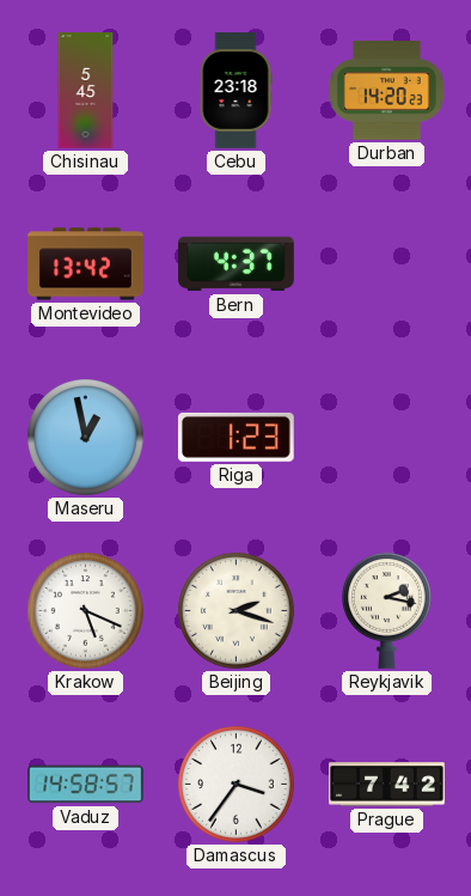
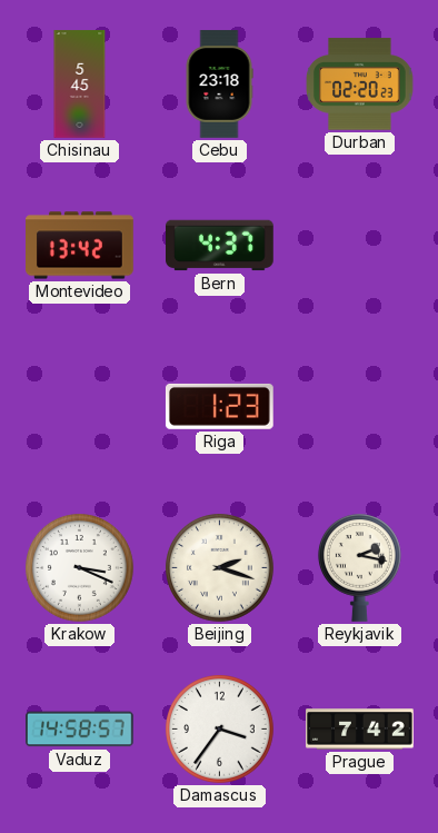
Durban: 14:20 -> 02:20 (360, 85)
Maseru: 12:58 -> none (86, 438)
Krakow: 5:19 -> 3:19 (80, 568)
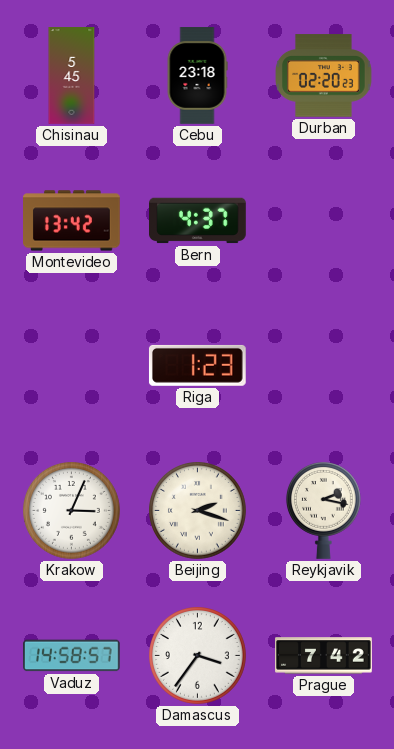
Krakow: 3:19 -> 3:04 (72, 511)
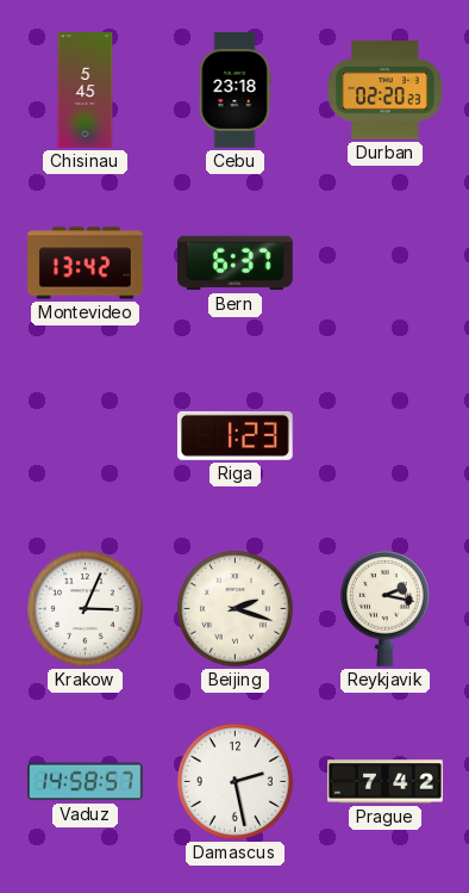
Bern: 4:37 -> 6:37 (236, 263)
Damascus: 3:36 -> 2:28 (236, 782)
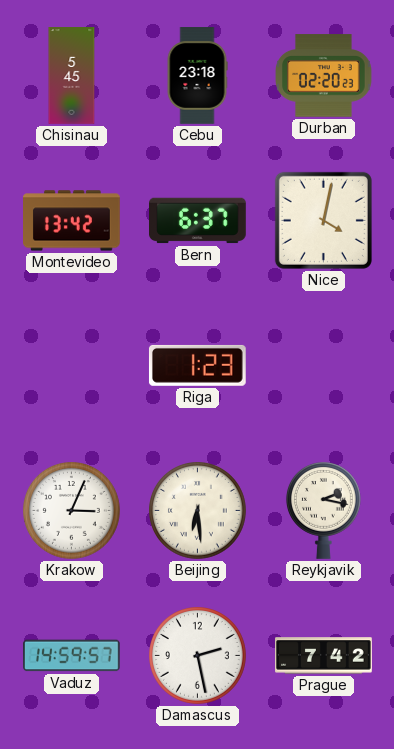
Nice: none -> 4:02 (323, 220)
Beijing: 2:18 -> 6:29 (198, 511)
Vaduz: 14:58 -> 14:59 (72, 656)
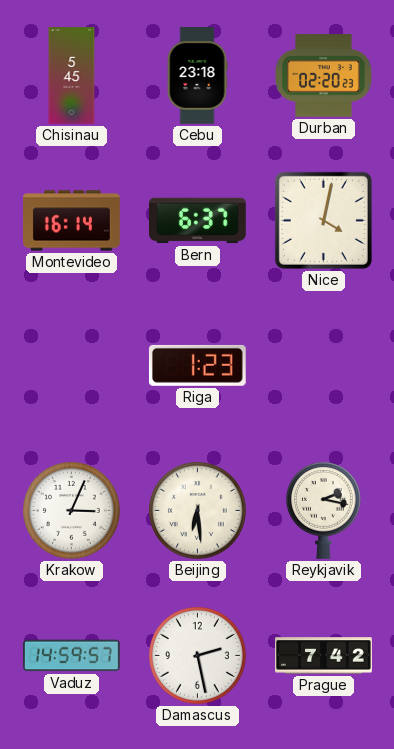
Montevideo: 13:42 -> 16:14 (72, 221)
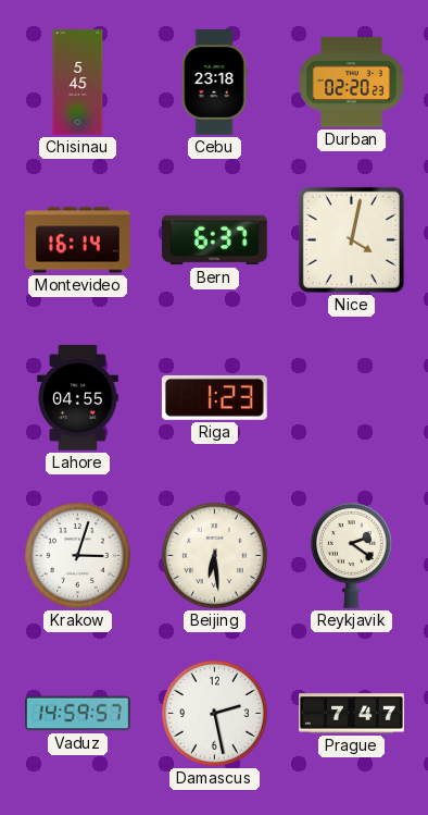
Lahore: none -> 04:55 (78, 398)
Krakow: 3:04 -> 3:03 (78, 556)
Reykjavik: 2:17 -> 2:21 (351, 555)
Prague: 7:42 -> 7:47 (352, 714)
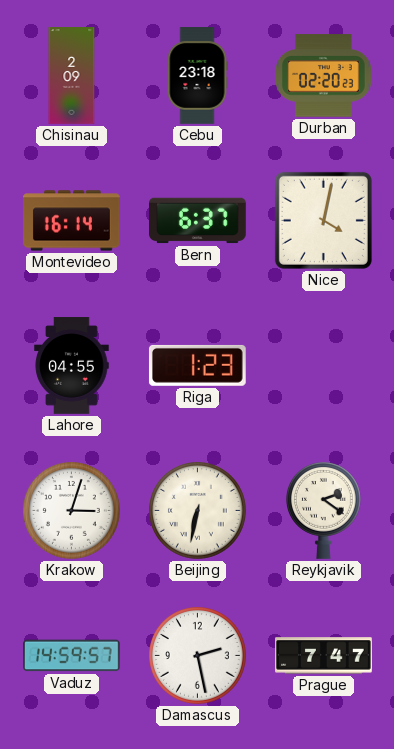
Chisinau: 5:45 -> 2:09 (72, 76)
Beijing: 6:29 -> 6:32 (198, 511)
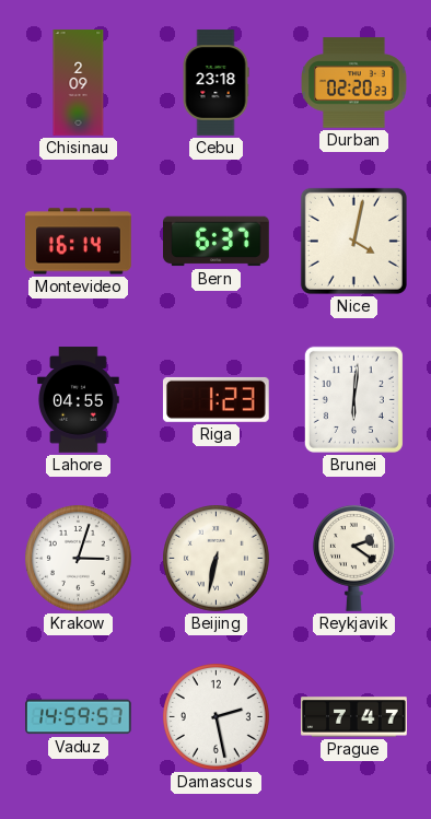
Brunei: none -> 6:01 (353, 399)
